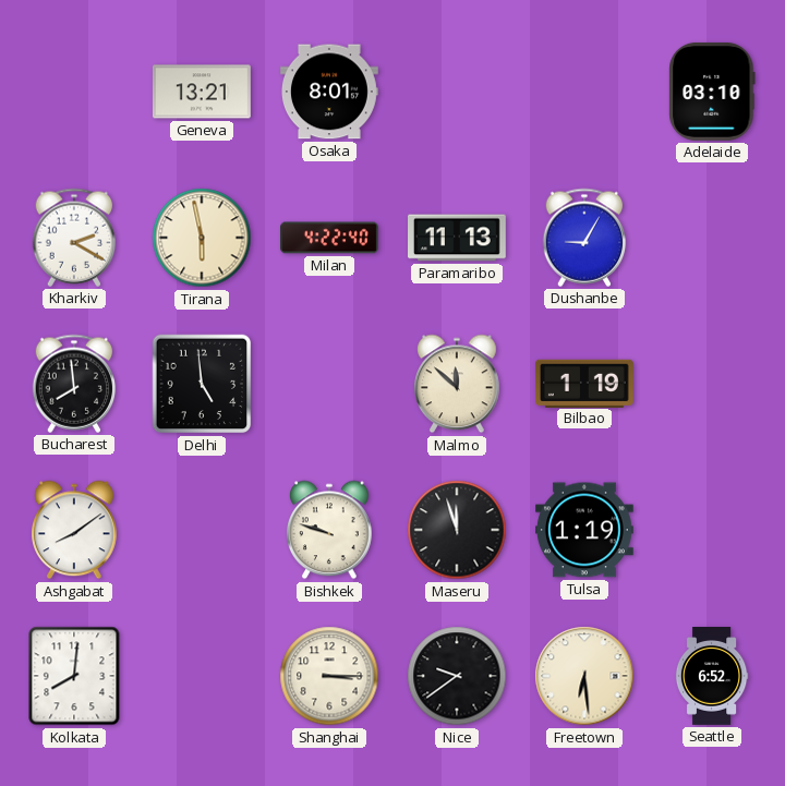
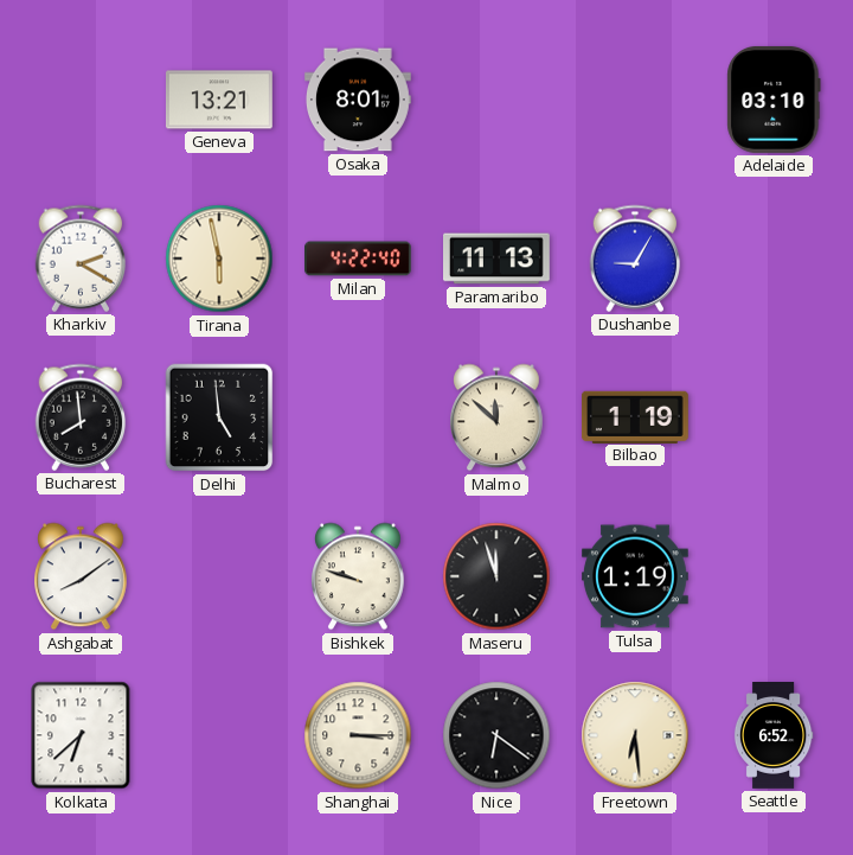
Kolkata: 8:01 -> 6:38 (81, 735)
Nice: 9:39 -> 6:21 (496, 735)
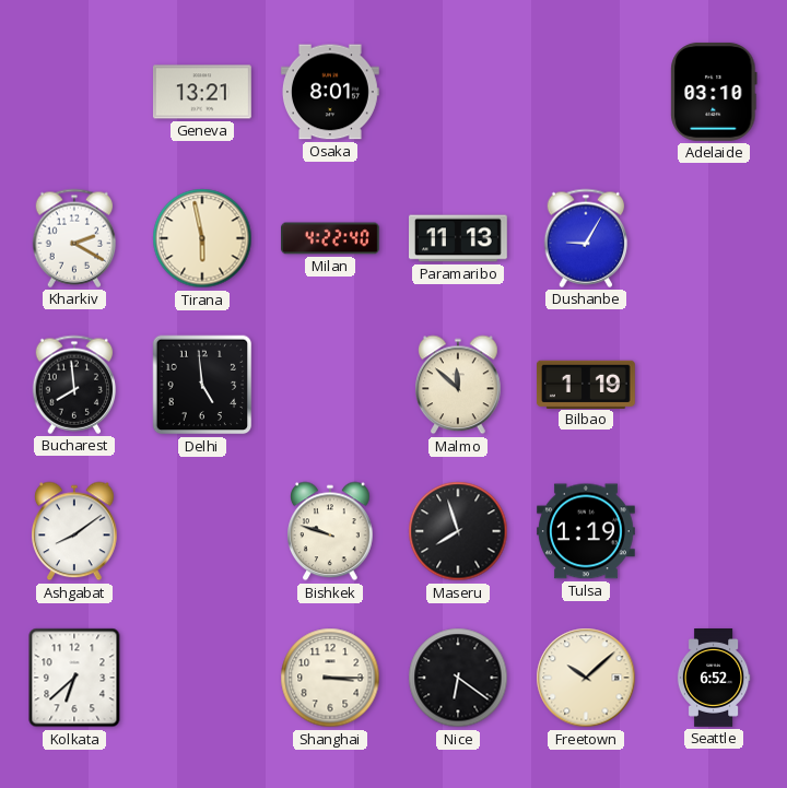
Maseru: 11:57 -> 7:57 (458, 531)
Freetown: 6:29 -> 10:08 (586, 678)
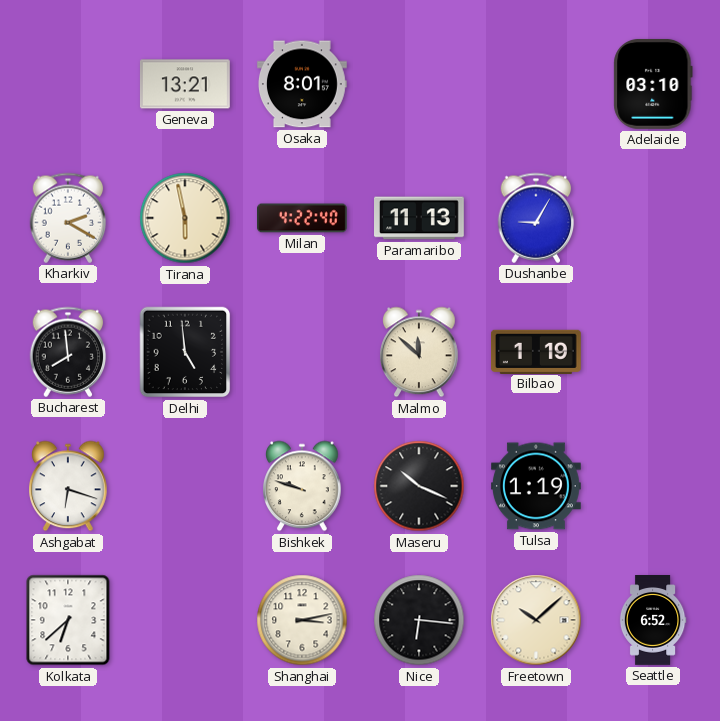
Ashgabat: 8:09 -> 6:18 (69, 486)
Maseru: 7:57 -> 10:19 (419, 486)
Shanghai: 3:15 -> 3:13 (302, 620)
Nice: 6:21 -> 6:16 (419, 620)
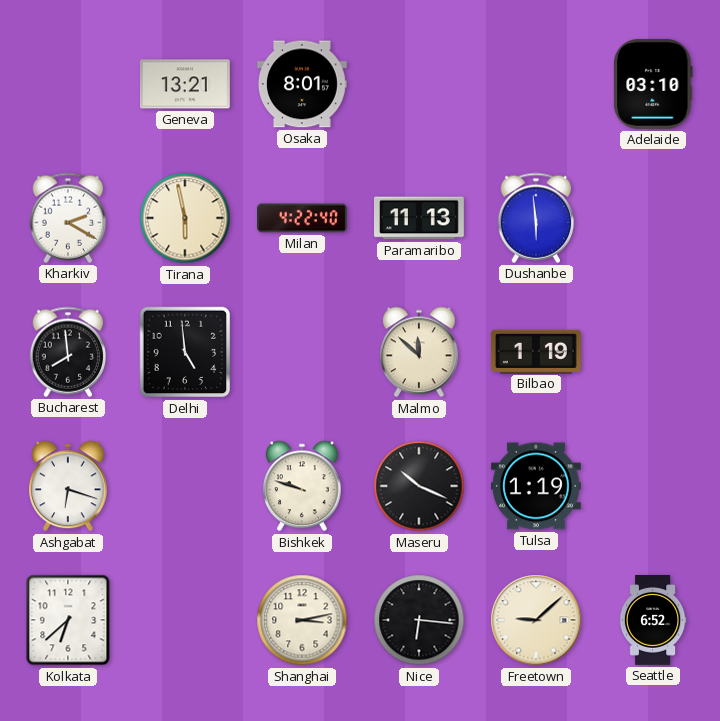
Dushanbe: 9:05 -> 5:59 (536, 218)
Freetown: 10:08 -> 9:08 (536, 620)
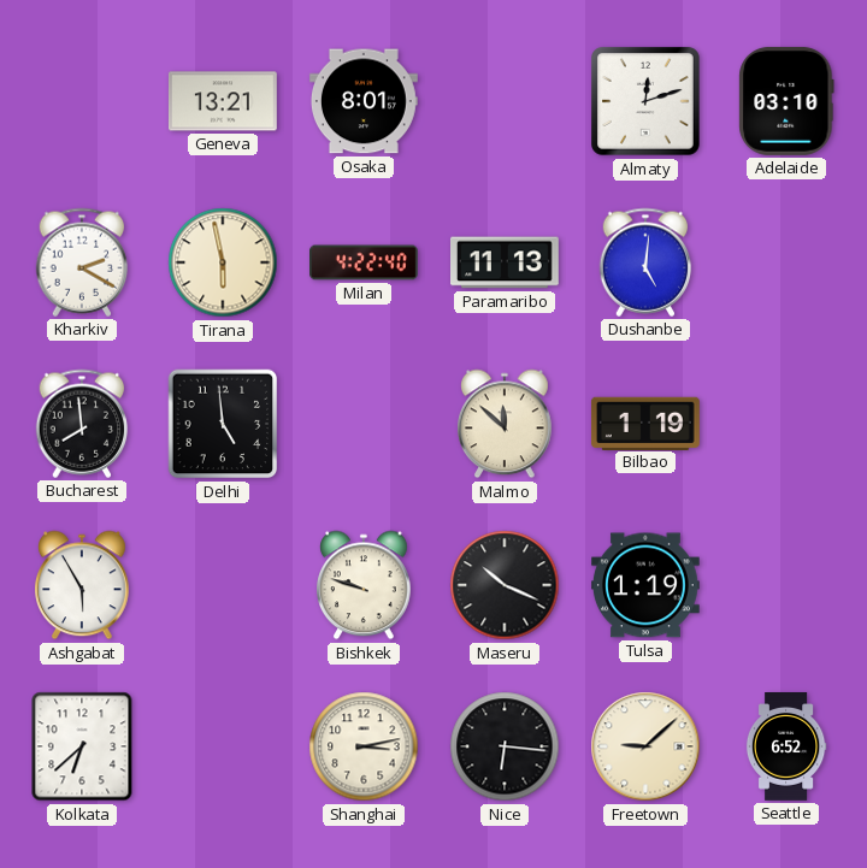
Almaty: none -> 12:12 (647, 102)
Dushanbe: 5:59 -> 5:01 (645, 262)
Ashgabat: 6:18 -> 5:55 (83, 585)
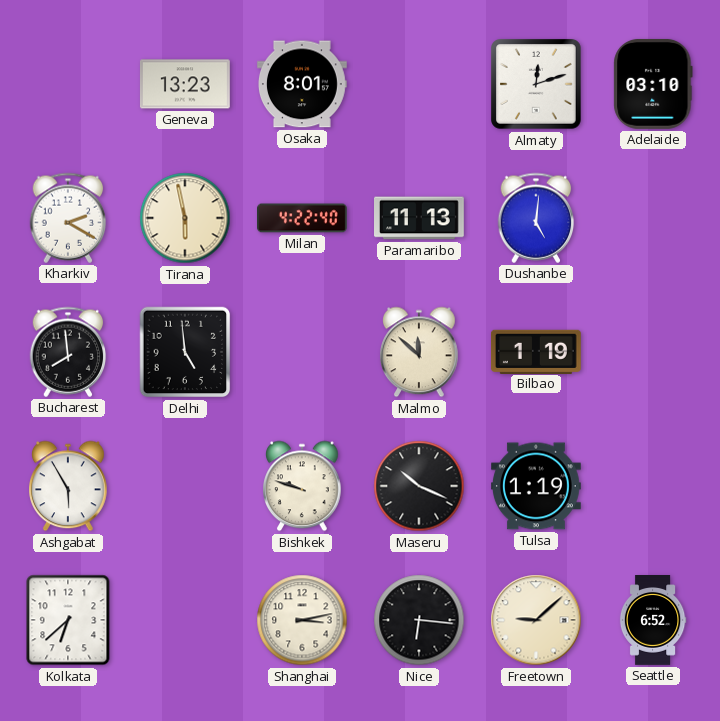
Geneva: 13:21 -> 13:23 (185, 84)
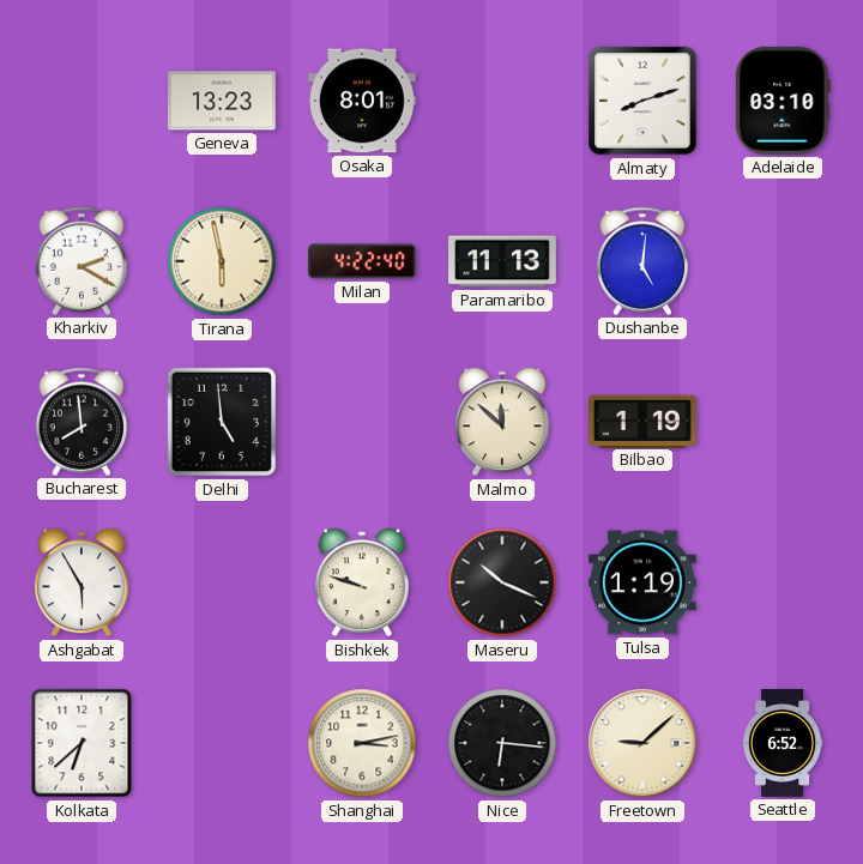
Almaty: 12:12 -> 8:12 (644, 102)
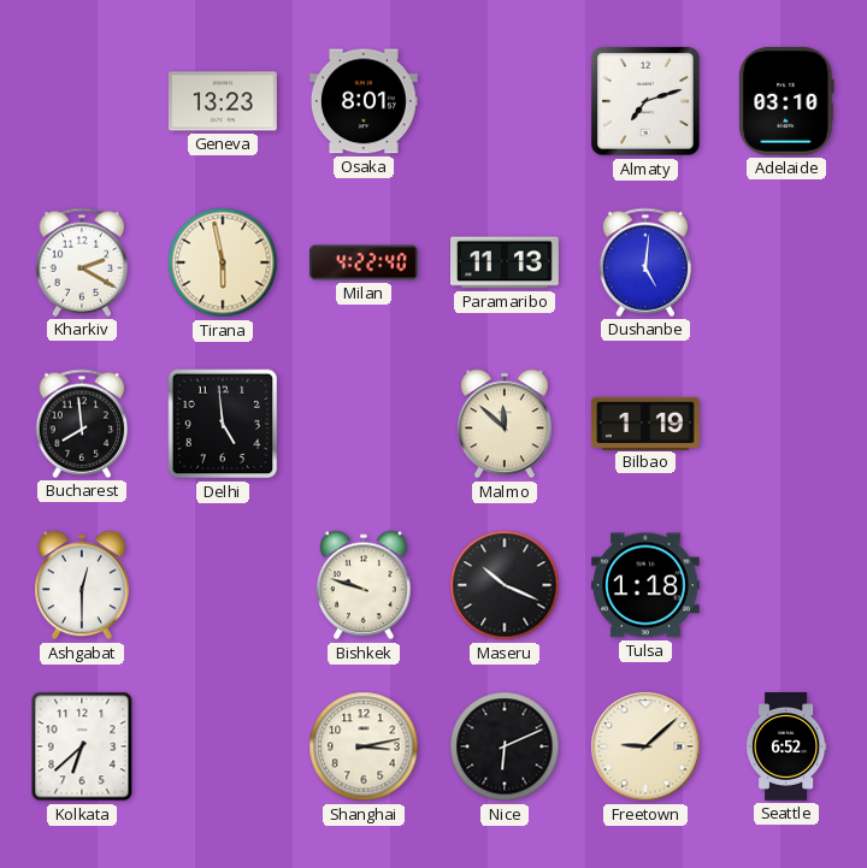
Almaty: 8:12 -> 7:12 (647, 102)
Ashgabat: 5:55 -> 12:30 (83, 585)
Tulsa: 1:19 -> 1:18 (647, 585)
Nice: 6:16 -> 6:11 (505, 746)
